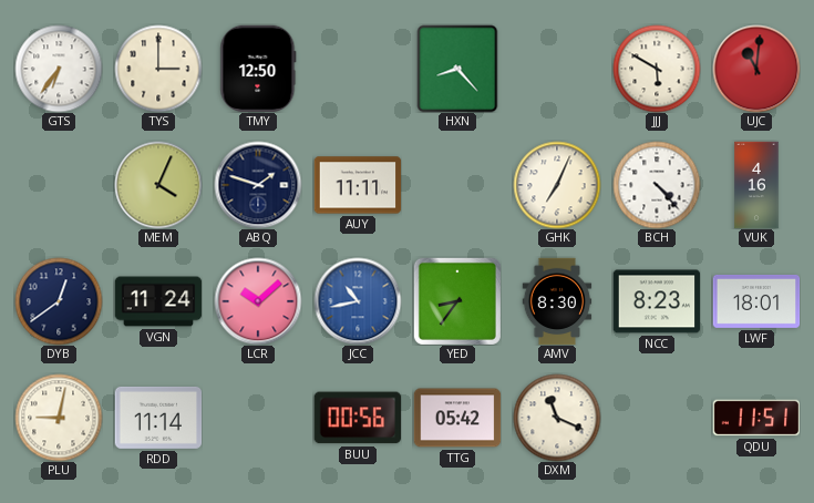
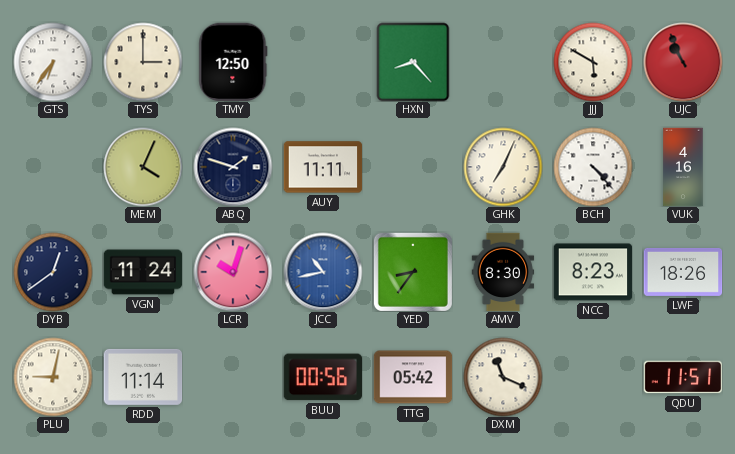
UJC: 11:01 -> 10:56 (683, 62)
LCR: 10:08 -> 10:03 (233, 272)
LWF: 18:01 -> 18:26 (683, 272)
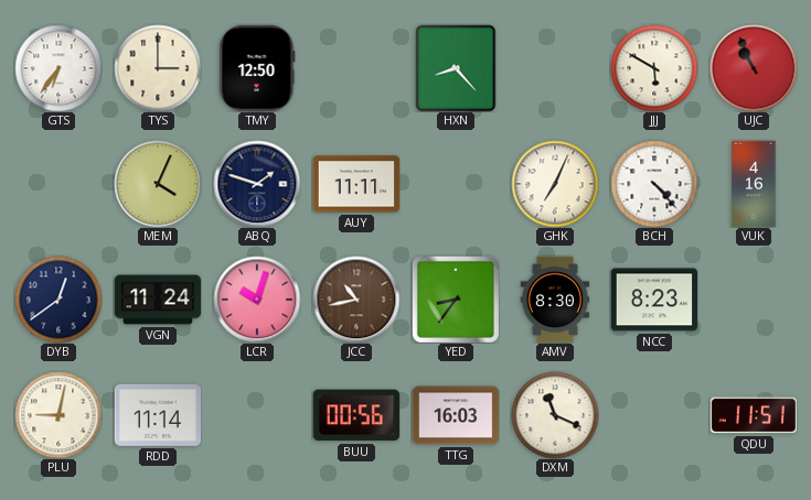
JCC dial: blue -> brown (356, 300)
LWF: 18:26 -> none (683, 272)
TTG: 05:42 -> 16:03 (456, 415)
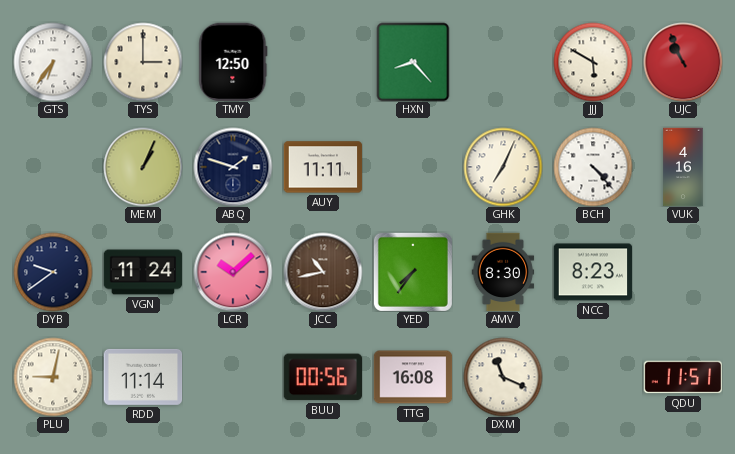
MEM: 4:04 -> 1:04 (143, 167)
DYB: 12:39 -> 9:39 (53, 272)
LCR: 10:03 -> 10:08 (233, 272)
YED: 8:36 -> 7:36 (413, 272)
TTG: 16:03 -> 16:08 (413, 377)
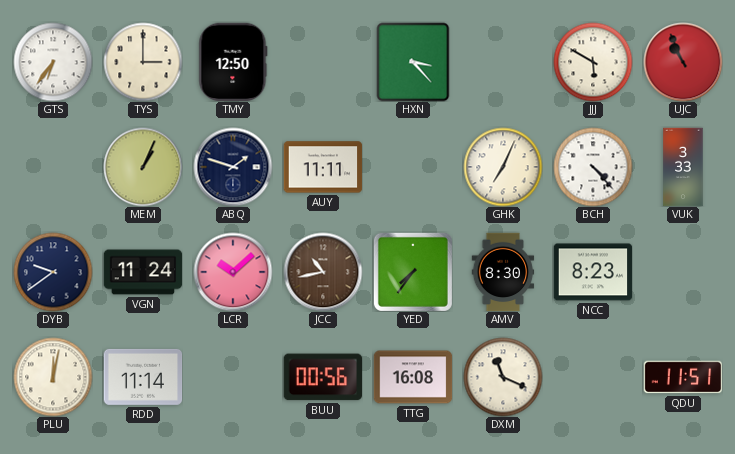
HXN: 8:23 -> 3:23 (413, 62)
VUK: 4:16 -> 3:33 (683, 167)
PLU: 9:02 -> 12:02 (53, 377)
